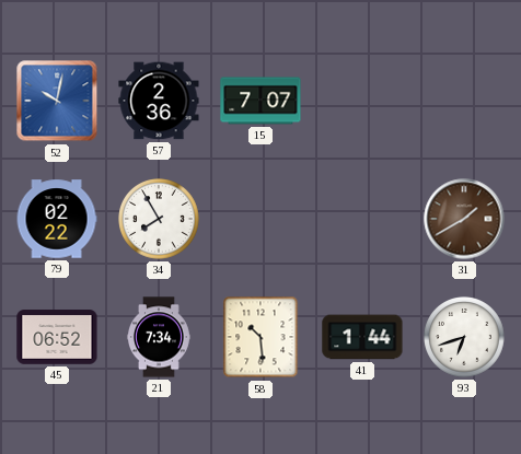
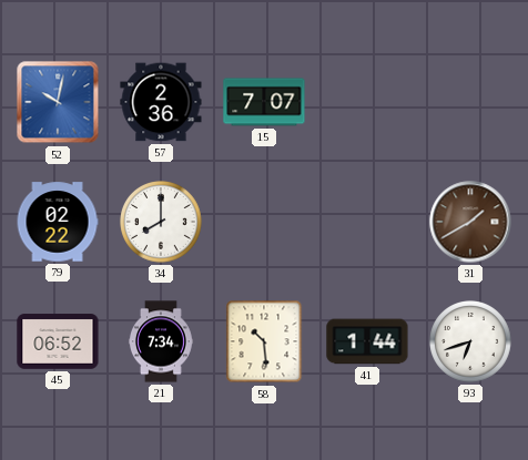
34: 7:55 -> 8:00 (161, 222)
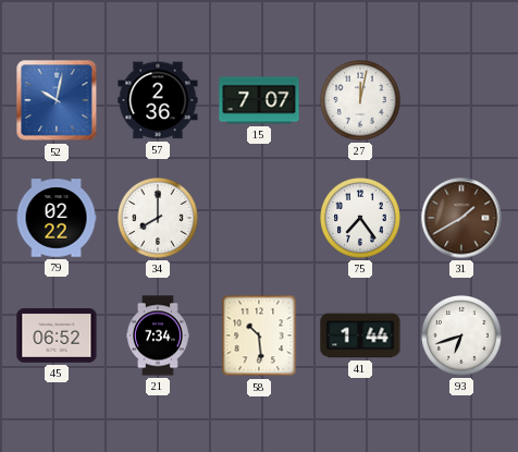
27: none -> 12:02 (360, 100)
75: none -> 7:24 (360, 218)
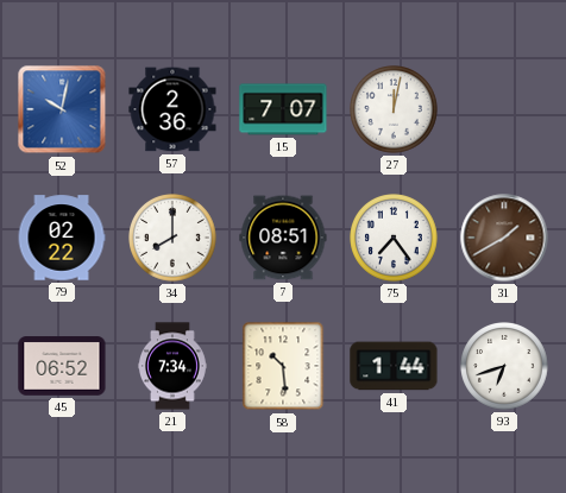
7: none -> 08:51 (283, 238)
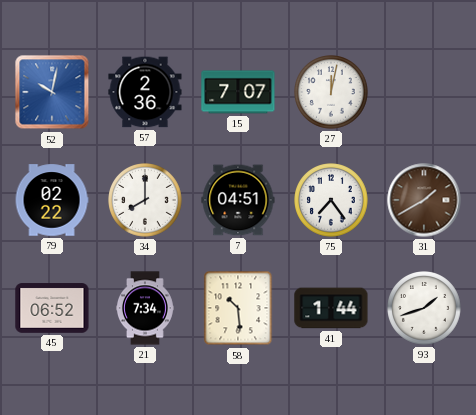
7: 08:51 -> 04:51 (238, 200)
93: 6:42 -> 1:42 (424, 308)
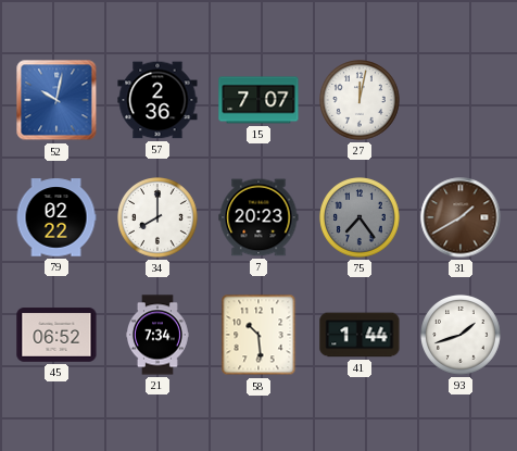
7: 04:51 -> 20:23 (258, 217)
75 dial: white -> grey (360, 217)
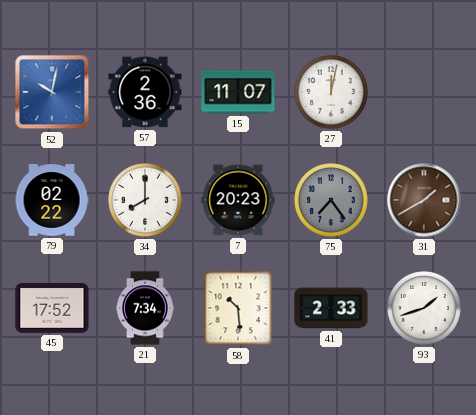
15: 7:07 -> 11:07 (238, 92)
45: 06:52 -> 17:52 (52, 308)
41: 1:44 -> 2:33 (331, 308)
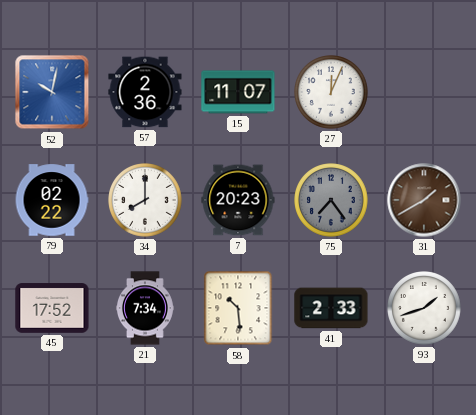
27: 12:02 -> 12:04 (331, 92)
